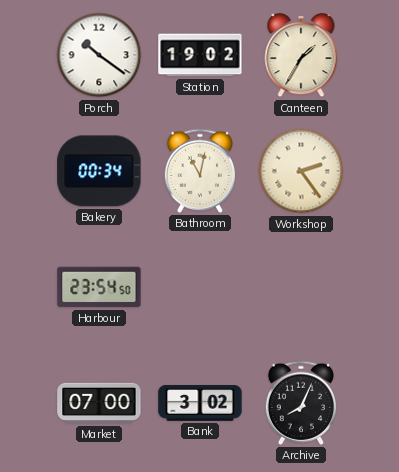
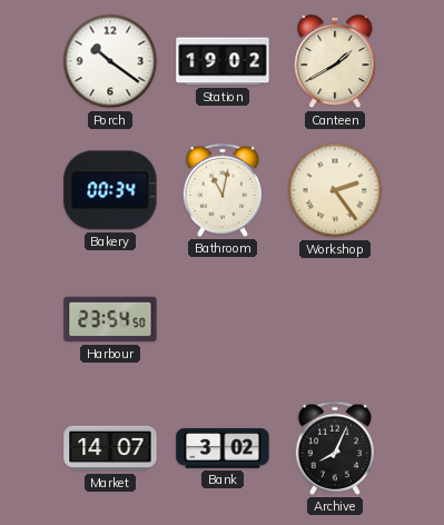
Canteen: 1:35 -> 1:40 (335, 62)
Market: 07:00 -> 14:07 (110, 448)
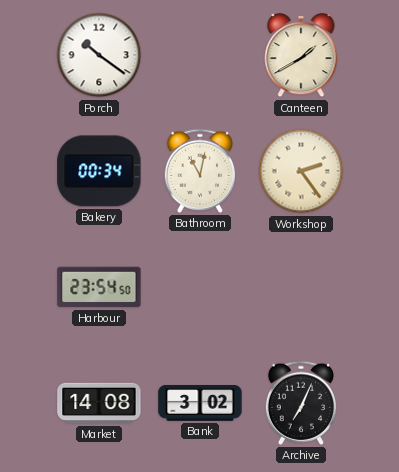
Station: 19:02 -> none (223, 61)
Market: 14:07 -> 14:08 (99, 403)
Archive: 8:04 -> 7:04 (300, 403)
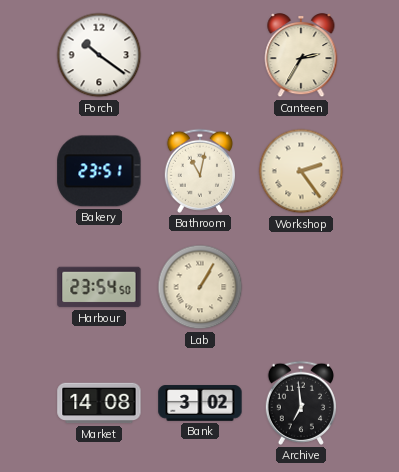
Canteen: 1:40 -> 2:35 (301, 56)
Bakery: 00:34 -> 23:51 (99, 171)
Lab: none -> 1:05 (200, 287)
Archive: 7:04 -> 6:59 (300, 403)
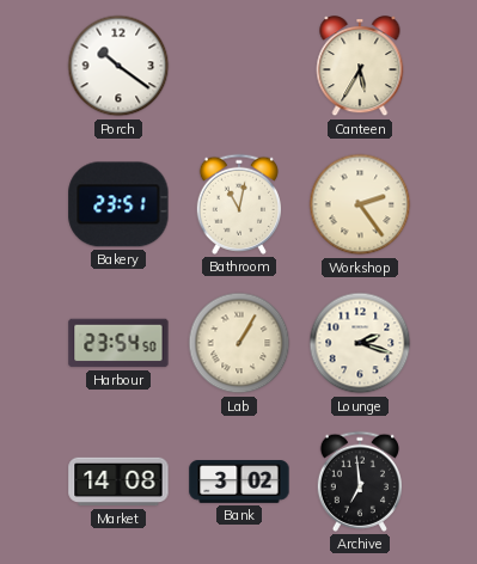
Canteen: 2:35 -> 5:35 (360, 67)
Lounge: none -> 2:18 (360, 343)
